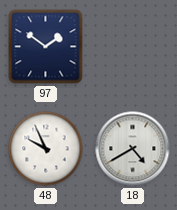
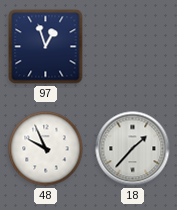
97: 1:51 -> 12:57 (46, 47)
18: 4:40 -> 1:37 (133, 149)
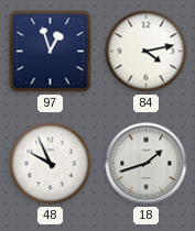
84: none -> 4:13 (147, 52)
18: 1:37 -> 1:42 (147, 164)
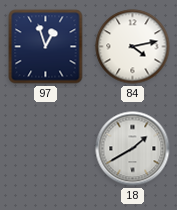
48: 9:56 -> none (51, 164)
18: 1:42 -> 1:40 (133, 149)
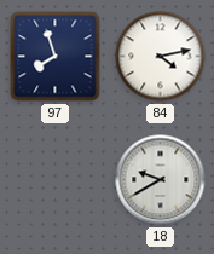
97: 12:57 -> 7:57 (56, 57)
18: 1:40 -> 9:40 (161, 180)
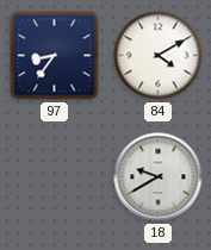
97: 7:57 -> 8:36 (55, 56)
84: 4:13 -> 4:10 (159, 56)
